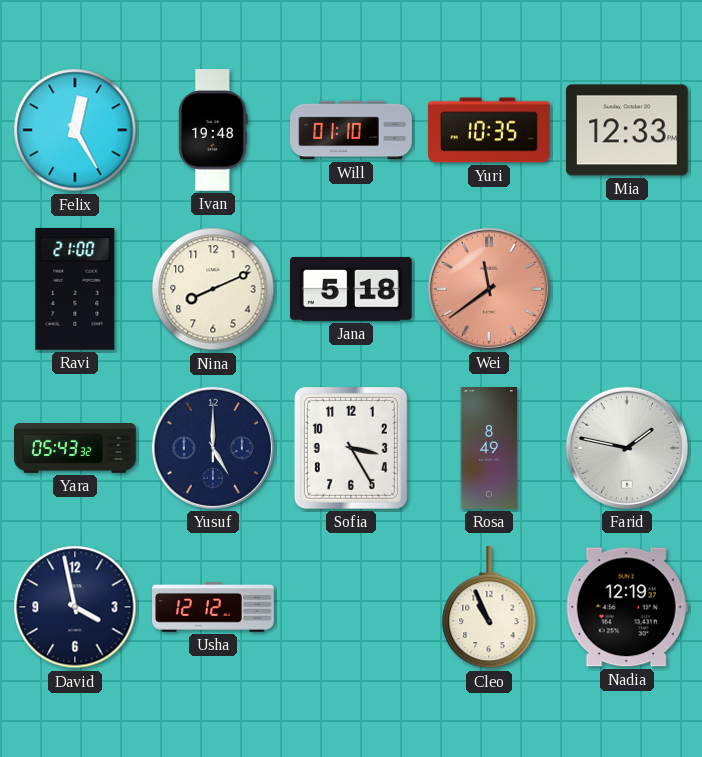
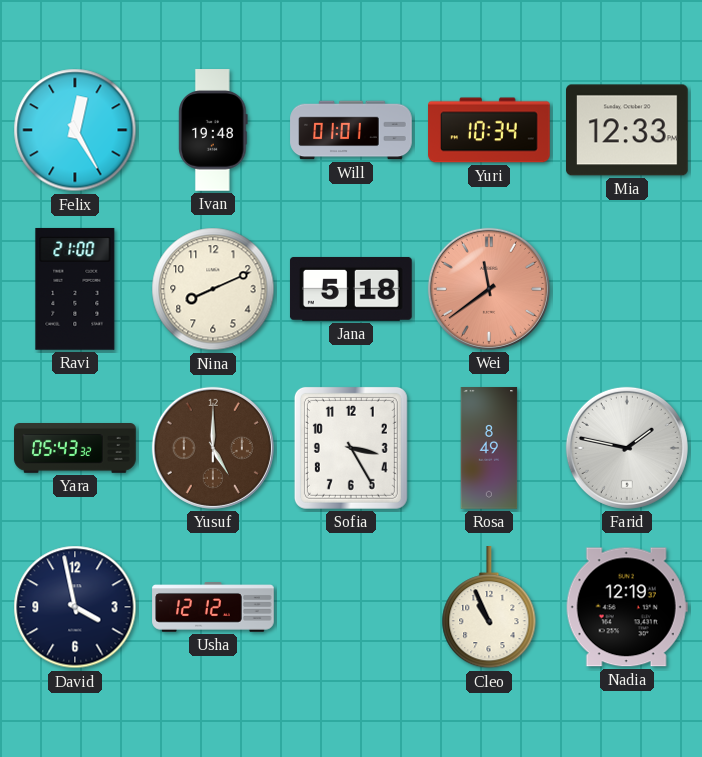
Will: 01:10 -> 01:01 (351, 130)
Yuri: 10:35 -> 10:34 (489, 130)
Yusuf dial: navy -> brown (213, 448)
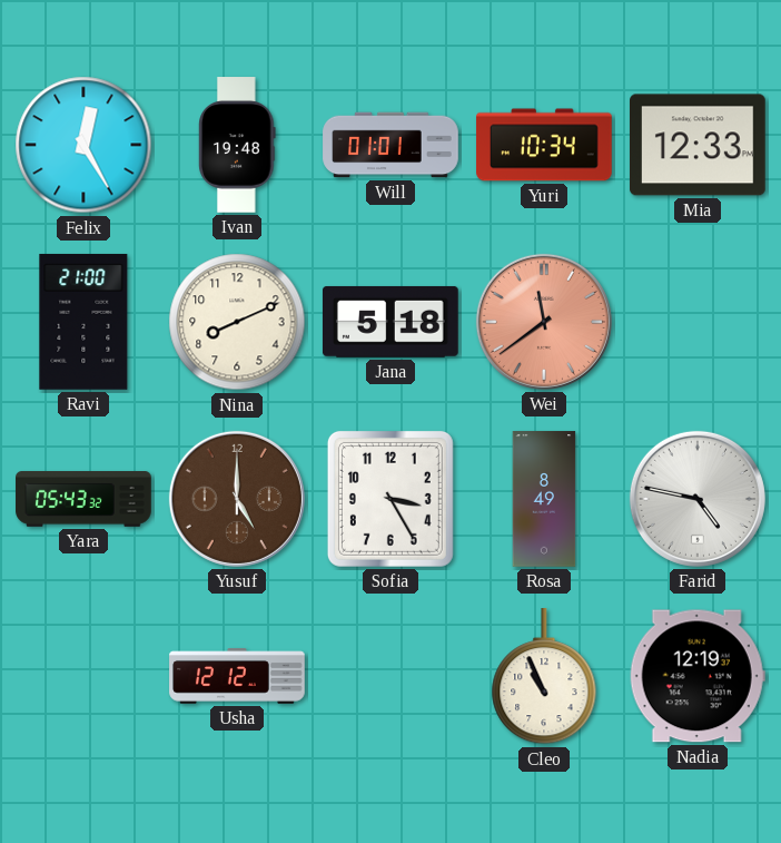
Farid: 1:47 -> 4:47 (698, 499)
David: 3:58 -> none (75, 607)
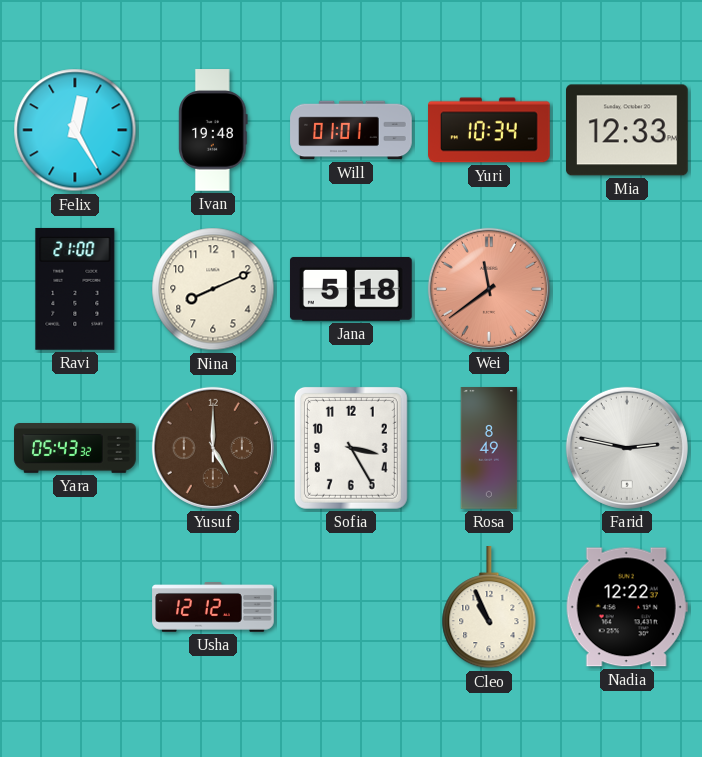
Farid: 4:47 -> 2:47 (627, 448)
Nadia: 12:19 -> 12:22 (627, 607)
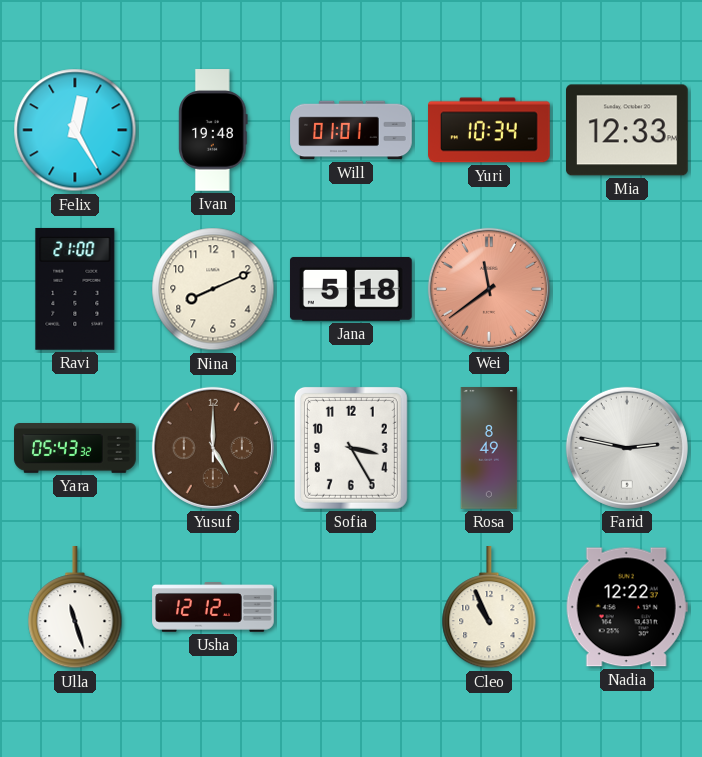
Ulla: none -> 11:27 (75, 608)
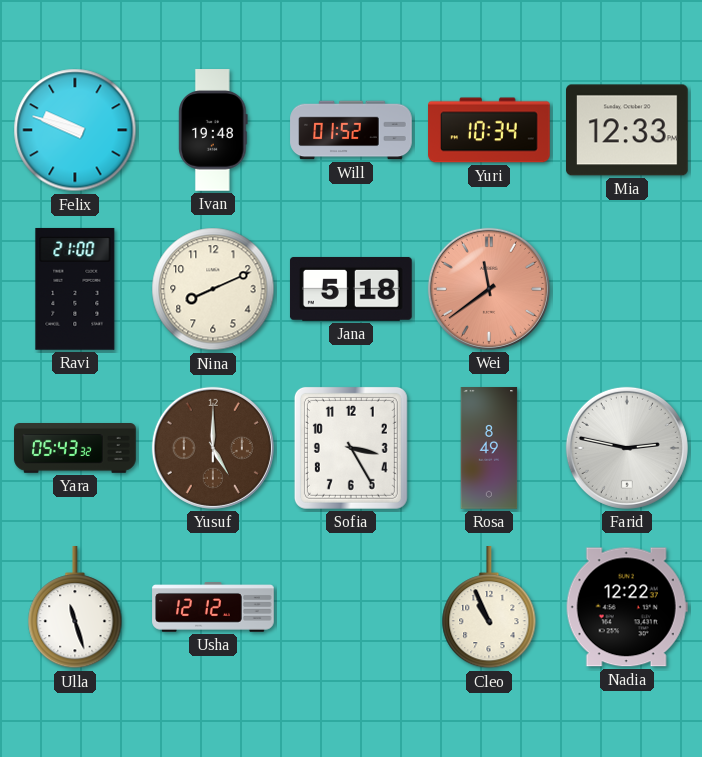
Felix: 12:25 -> 9:48 (75, 130)
Will: 01:01 -> 01:52 (351, 130)
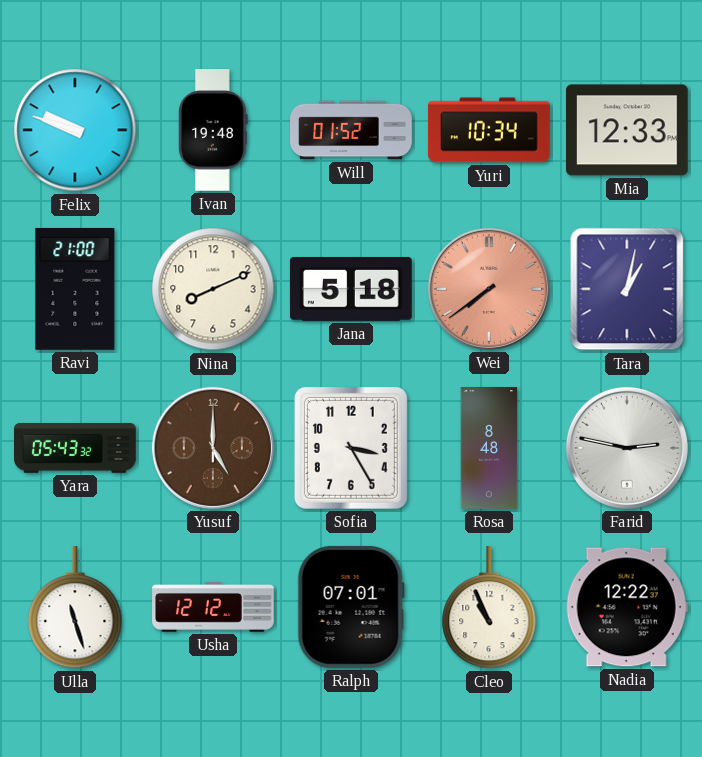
Wei: 11:39 -> 7:39 (489, 289)
Tara: none -> 1:02 (627, 289)
Rosa: 8:49 -> 8:48 (489, 448)
Ralph: none -> 07:01 (351, 607)
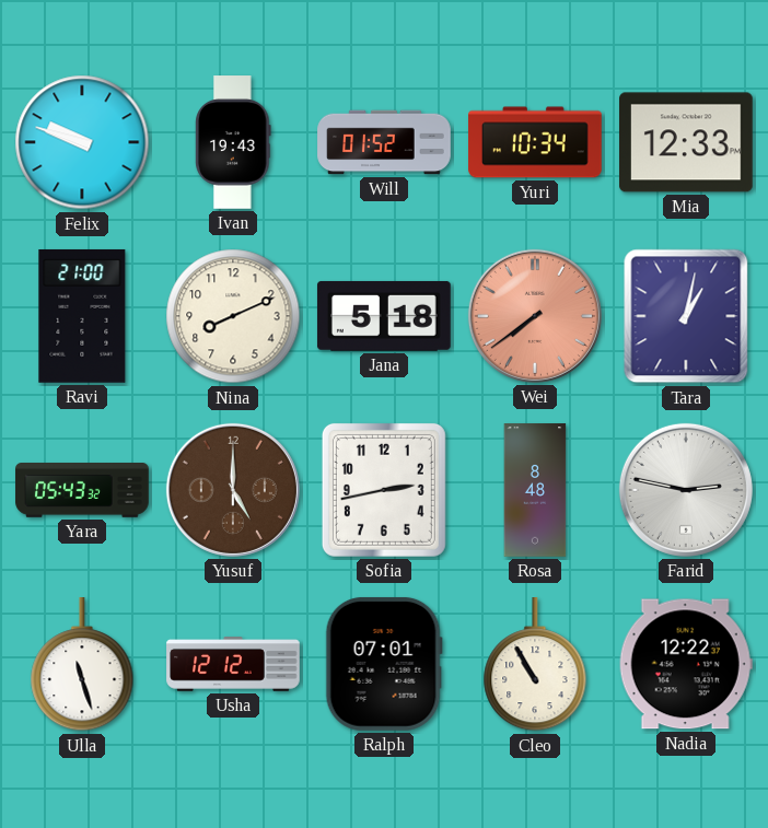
Ivan: 19:48 -> 19:43 (233, 142)
Sofia: 3:25 -> 2:43 (384, 490)
Cleo: 10:56 -> 10:55 (535, 665)
